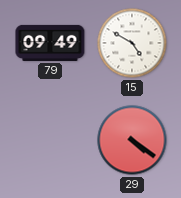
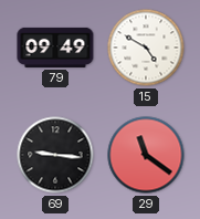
69: none -> 9:16 (55, 155)
29: 4:21 -> 11:21 (146, 155)
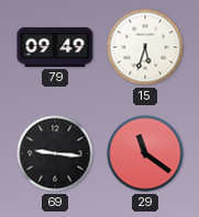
15: 4:50 -> 5:33 (145, 47)
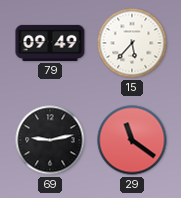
15: 5:33 -> 5:37 (132, 43)
69: 9:16 -> 9:13 (50, 140)
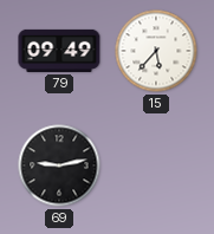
29: 11:21 -> none (132, 140)
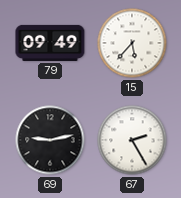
67: none -> 2:25 (132, 140)
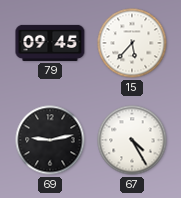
79: 09:49 -> 09:45 (50, 43)
67: 2:25 -> 4:25 (132, 140)
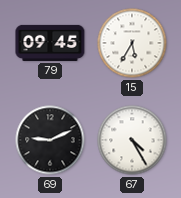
15: 5:37 -> 5:35 (132, 43)
69: 9:13 -> 9:11 (50, 140)
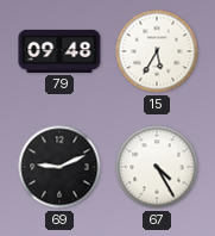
79: 09:45 -> 09:48 (59, 51)
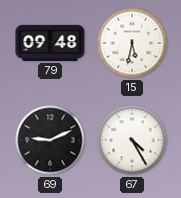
15: 5:35 -> 5:32 (132, 43)
